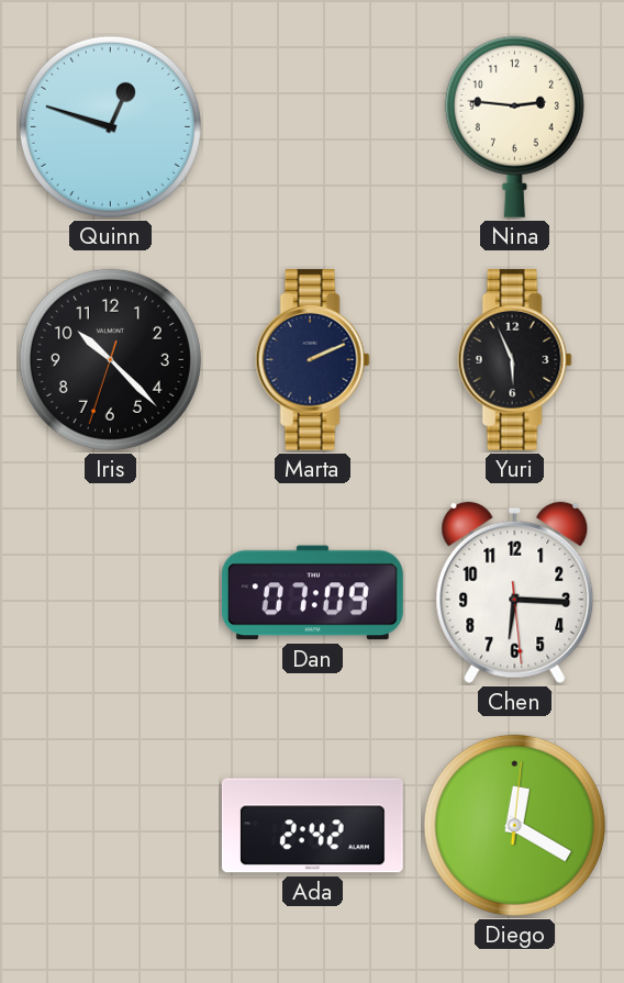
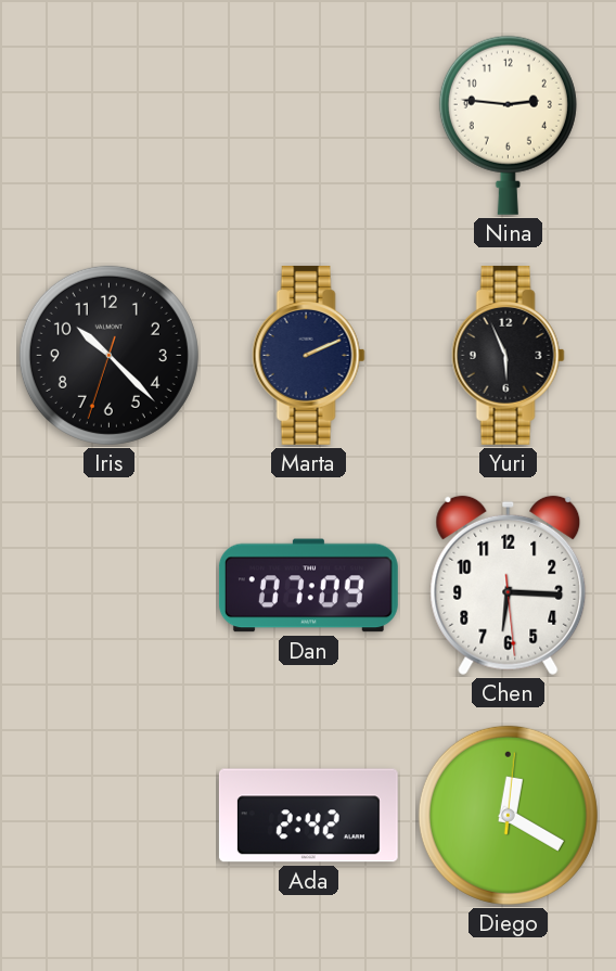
Quinn: 12:48 -> none (110, 126)
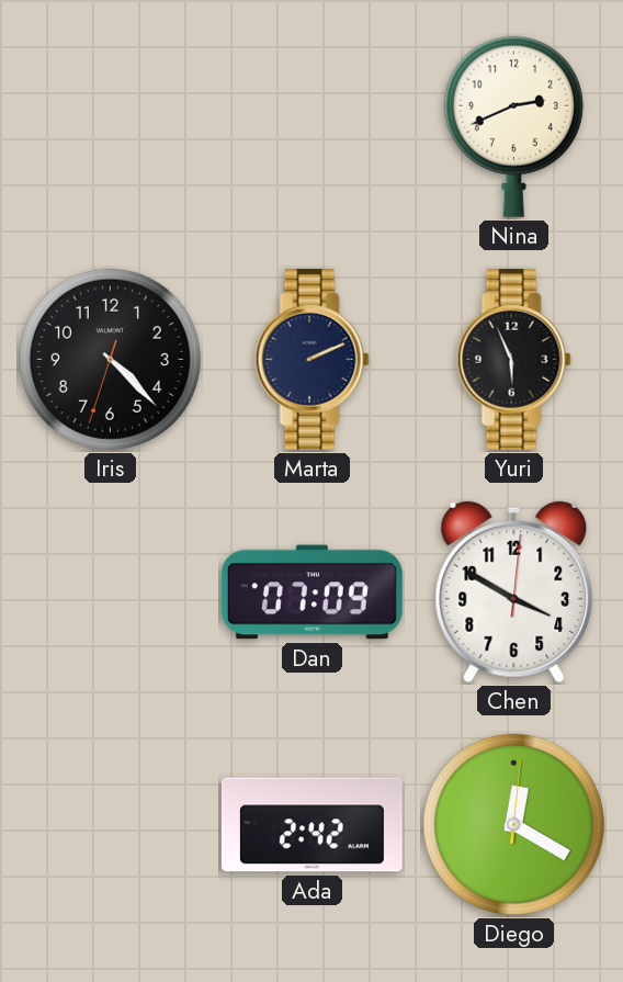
Nina: 2:46 -> 2:41 (513, 126)
Iris: 10:22 -> 4:22 (110, 359)
Chen: 6:15 -> 3:50 (514, 592)
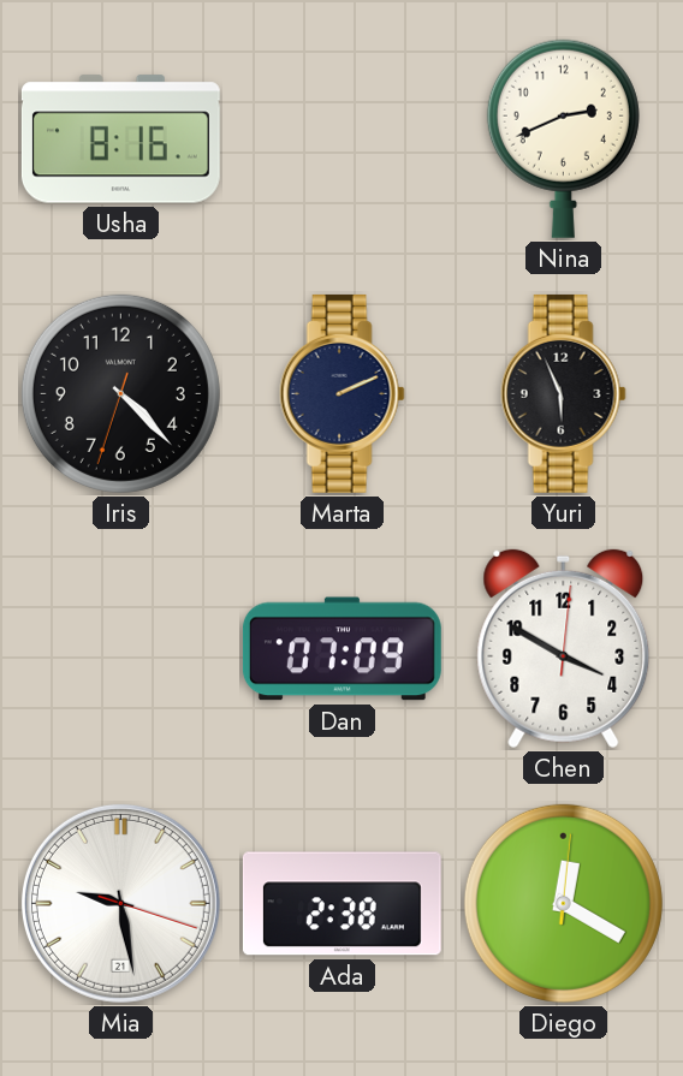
Usha: none -> 8:16 (120, 139)
Mia: none -> 9:28 (120, 903)
Ada: 2:42 -> 2:38 (341, 904)
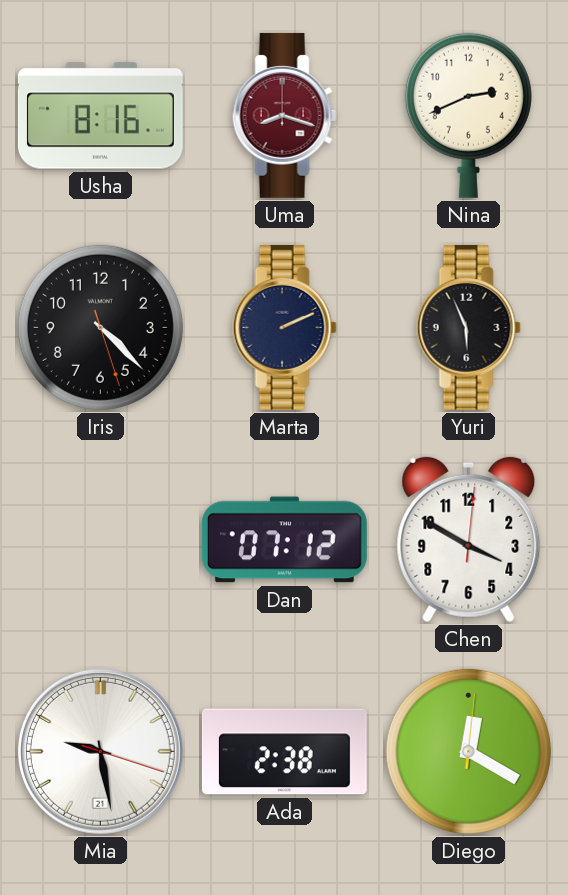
Uma: none -> 8:18 (284, 115)
Iris: 4:22:33 -> 4:22:27 (100, 327)
Dan: 07:09 -> 07:12 (284, 540)
